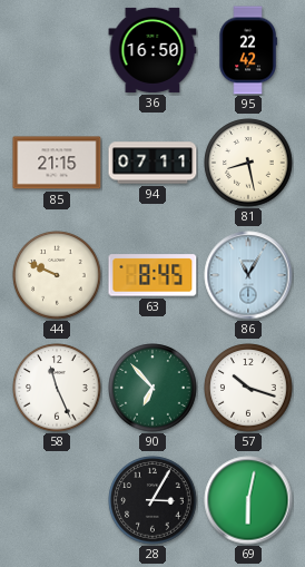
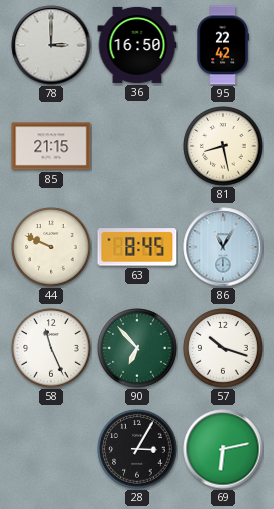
78: none -> 3:00 (51, 45)
94: 07:11 -> none (152, 163)
69: 6:02 -> 6:13 (223, 449)
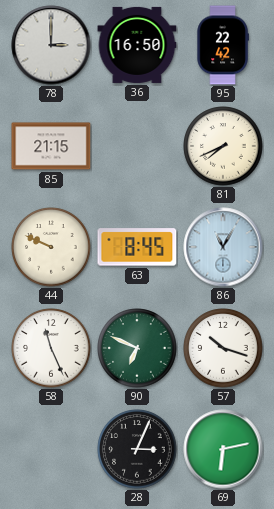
81: 8:28 -> 7:41 (223, 146)
90: 6:53 -> 6:49 (137, 348)
28: 3:05 -> 3:04 (137, 449)
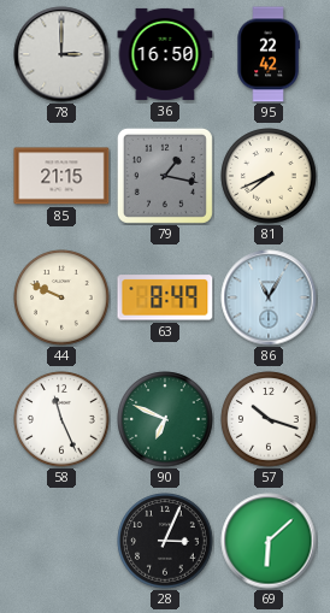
79: none -> 1:17 (165, 176)
63: 8:45 -> 8:49 (165, 297)
69: 6:13 -> 6:08 (269, 541)
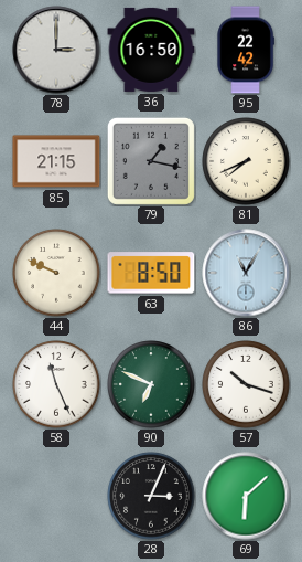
63: 8:49 -> 8:50 (151, 273)
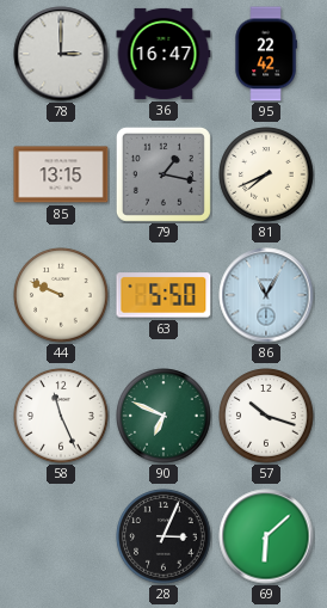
36: 16:50 -> 16:47 (163, 54)
85: 21:15 -> 13:15 (61, 174)
63: 8:50 -> 5:50 (163, 295)
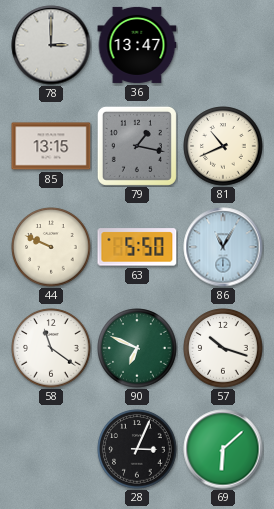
36: 16:47 -> 13:47 (137, 45)
95: 22:42 -> none (266, 54)
81: 7:41 -> 10:41 (223, 146)
58: 11:26 -> 11:21 (51, 348)
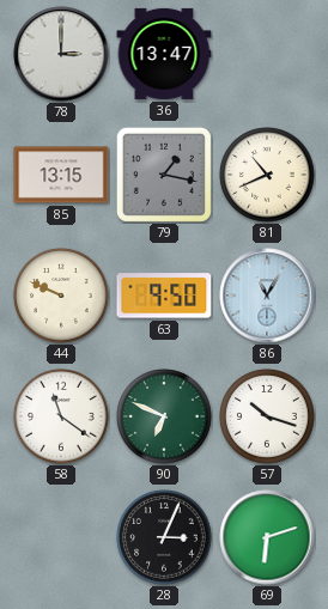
63: 5:50 -> 9:50 (164, 296)
69: 6:08 -> 6:12 (267, 537)
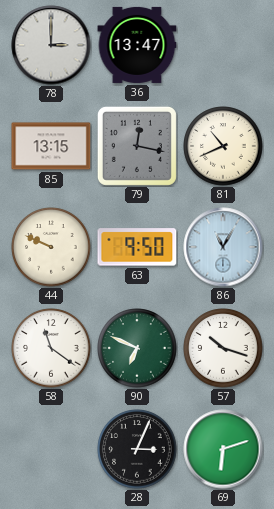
79: 1:17 -> 12:17 (137, 146)
